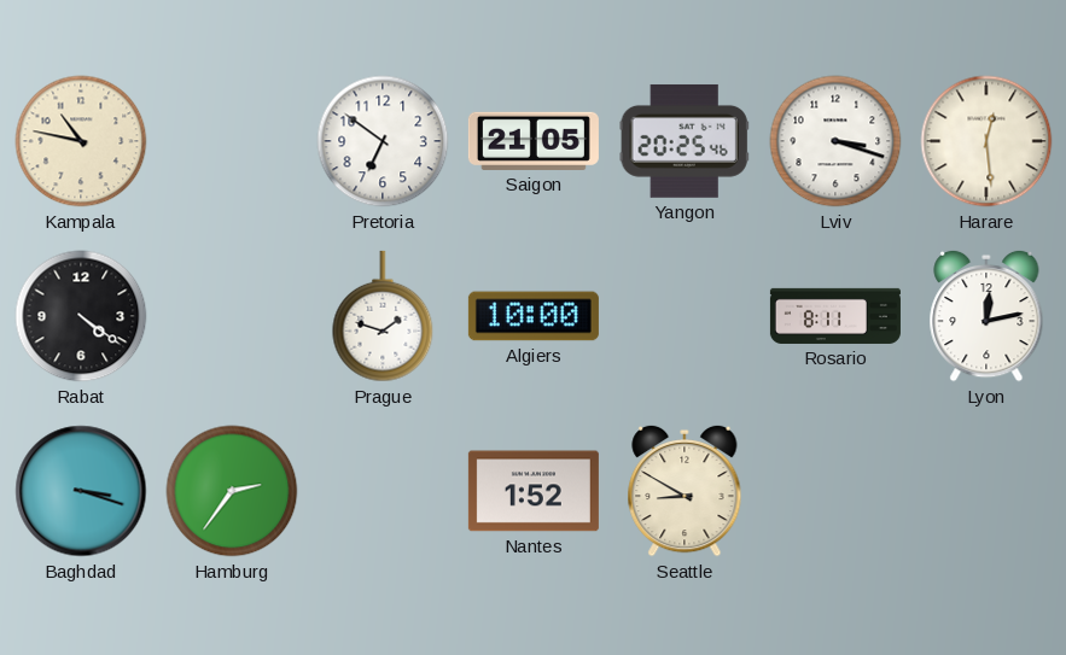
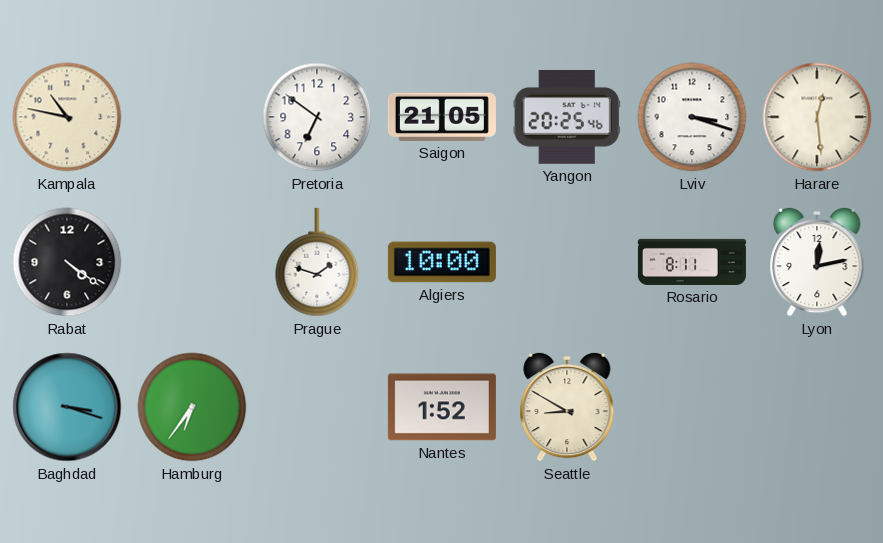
Hamburg: 2:36 -> 6:36 (192, 407)
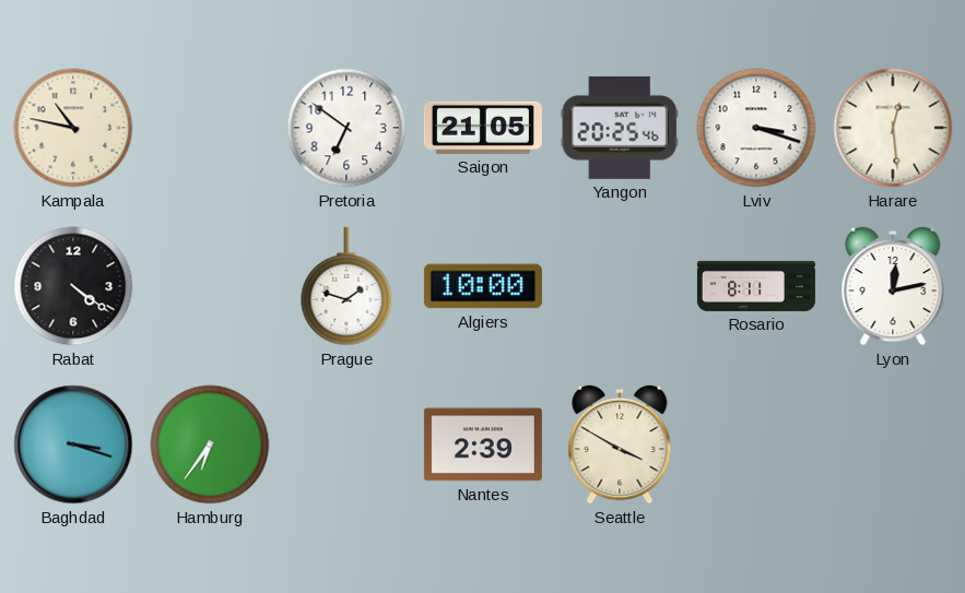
Nantes: 1:52 -> 2:39 (483, 444)
Seattle: 8:50 -> 3:50 (620, 444)
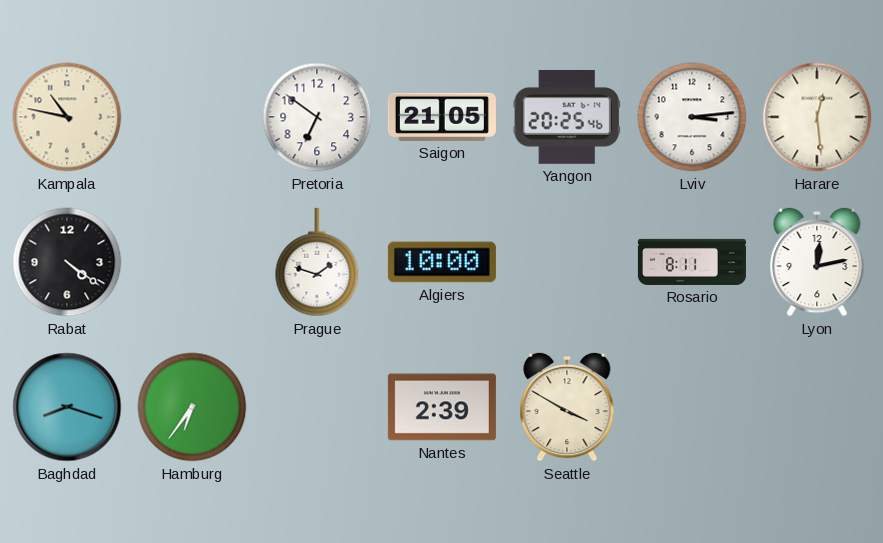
Lviv: 3:18 -> 3:14 (692, 117)
Baghdad: 3:18 -> 8:18 (67, 407)
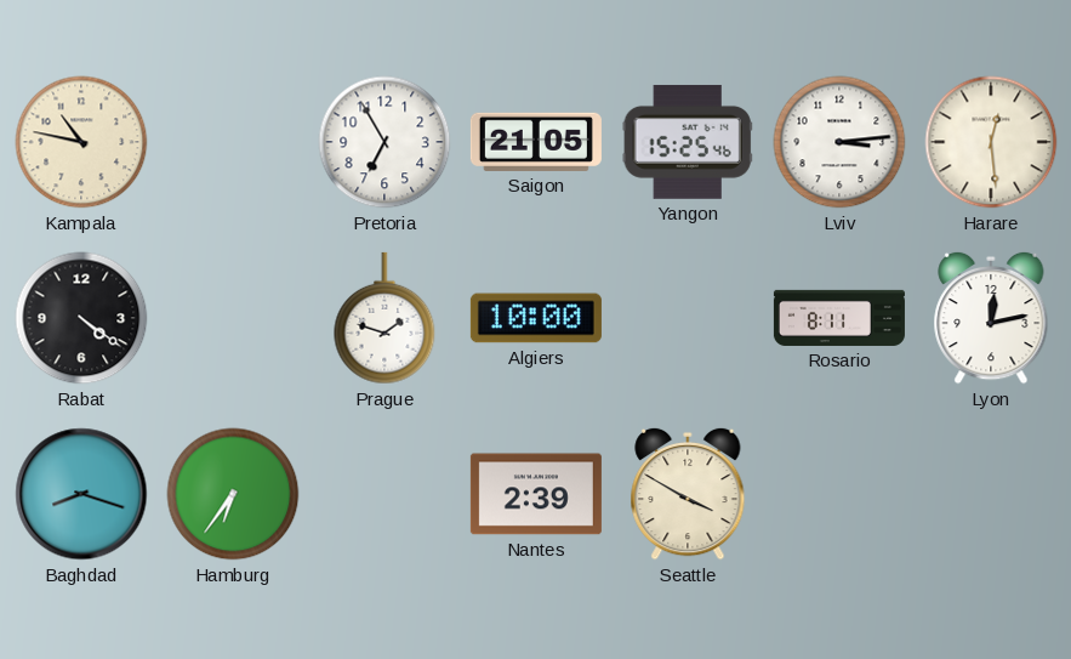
Pretoria: 6:51 -> 6:55 (384, 142)
Yangon: 20:25 -> 15:25 (688, 142)
